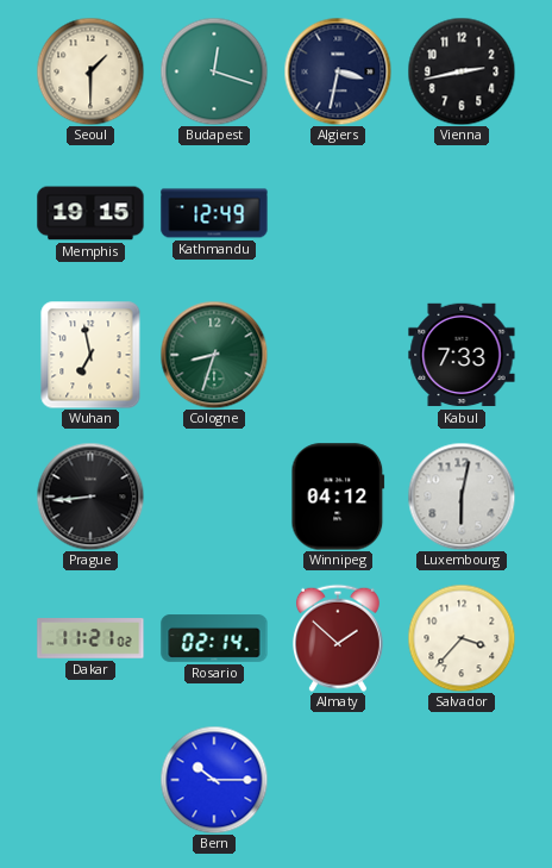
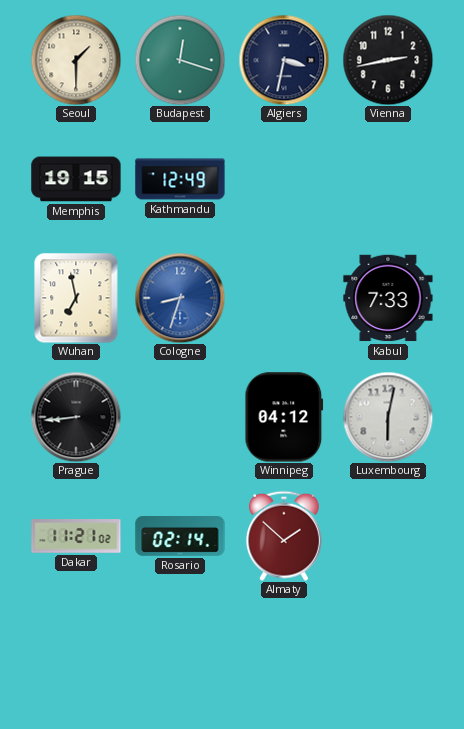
Cologne dial: green -> blue (180, 298)
Salvador: 3:37 -> none (462, 638)
Bern: 10:15 -> none (214, 780)
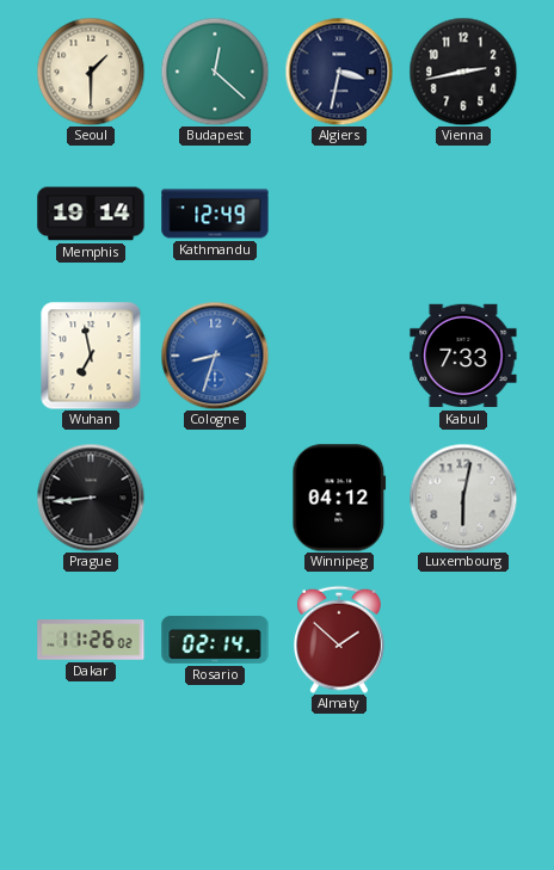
Budapest: 12:18 -> 12:22 (215, 72)
Memphis: 19:15 -> 19:14 (91, 214)
Dakar: 11:21 -> 11:26 (91, 640)
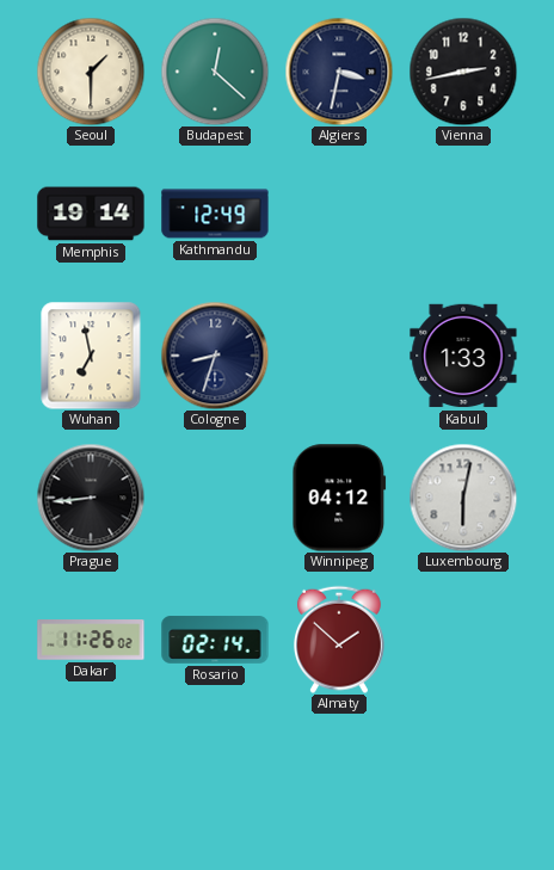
Cologne dial: blue -> navy (215, 356)
Kabul: 7:33 -> 1:33 (463, 356)
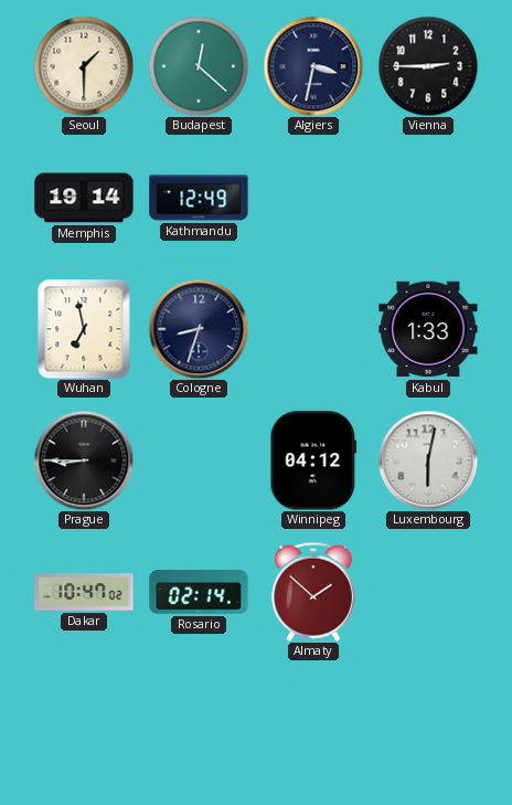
Vienna: 2:43 -> 2:45 (428, 66)
Prague: 8:44 -> 8:45 (84, 460)
Dakar: 11:26 -> 10:47 (84, 592)
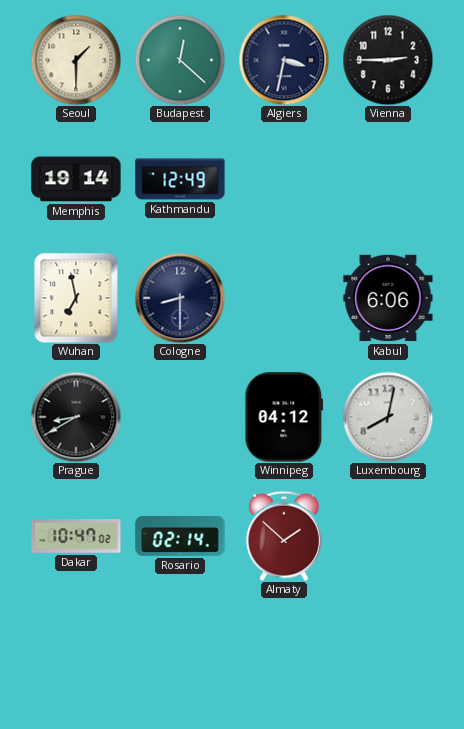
Cologne: 8:33 -> 8:30 (180, 298)
Kabul: 1:33 -> 6:06 (388, 298)
Prague: 8:45 -> 8:40 (76, 417)
Luxembourg: 6:02 -> 8:02 (388, 417)
